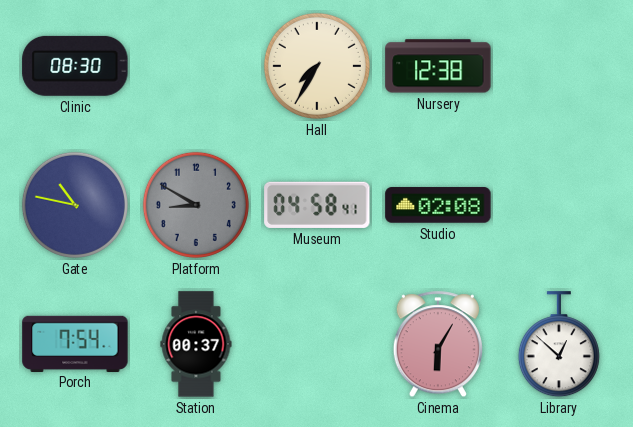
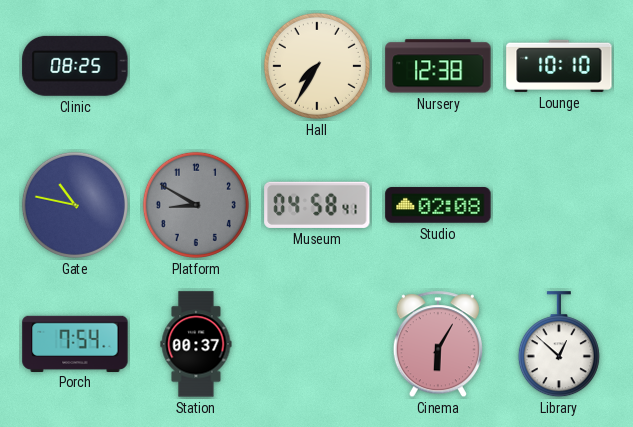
Clinic: 08:30 -> 08:25 (75, 66)
Lounge: none -> 10:10 (559, 66)
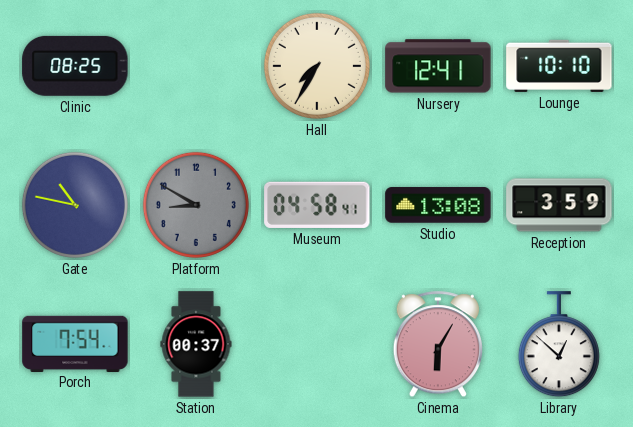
Nursery: 12:38 -> 12:41 (438, 66)
Studio: 02:08 -> 13:08 (438, 205)
Reception: none -> 3:59 (559, 205)
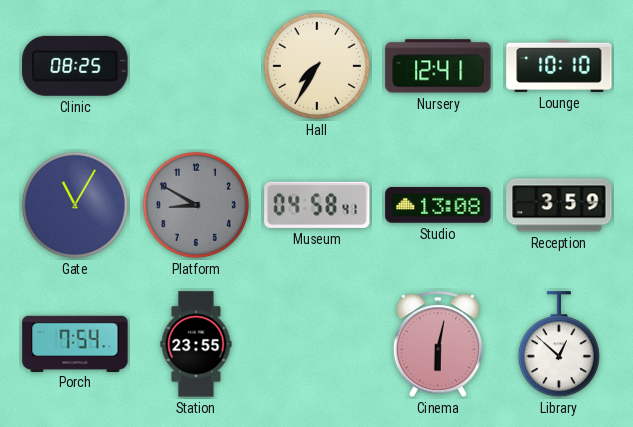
Gate: 10:47 -> 11:05 (75, 205)
Station: 00:37 -> 23:55 (196, 344)
Cinema: 6:05 -> 6:02 (438, 345)
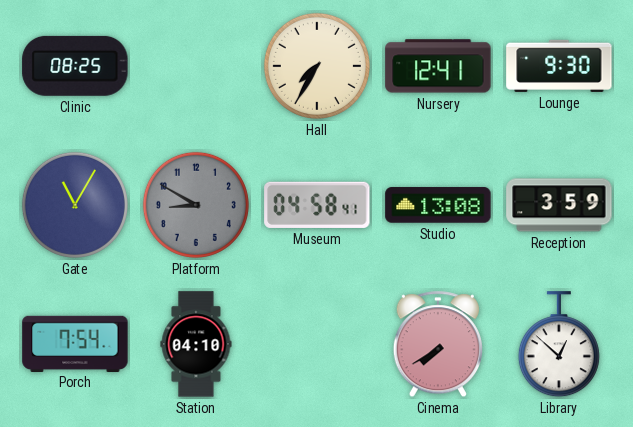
Lounge: 10:10 -> 9:30 (559, 66)
Station: 23:55 -> 04:10 (196, 344)
Cinema: 6:02 -> 7:40 (438, 345)
